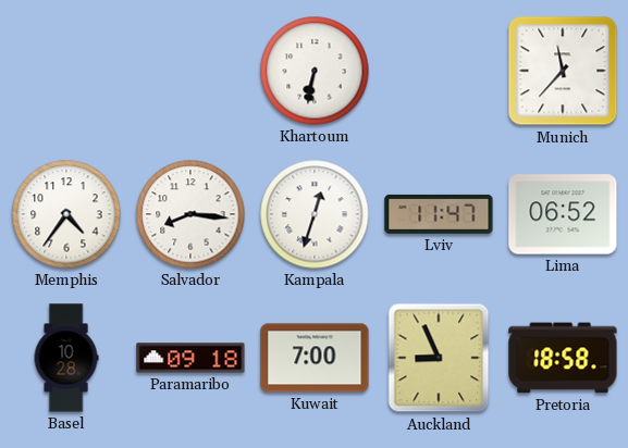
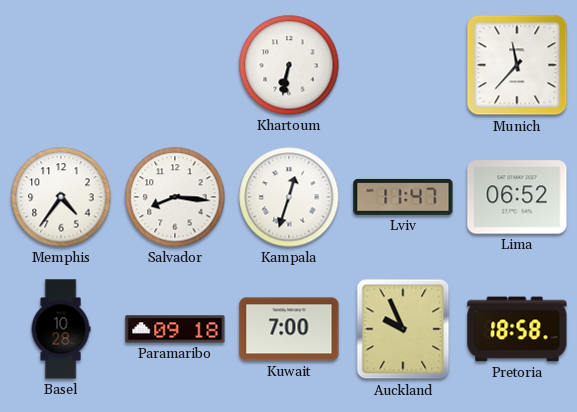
Auckland: 8:56 -> 9:56 (403, 329)
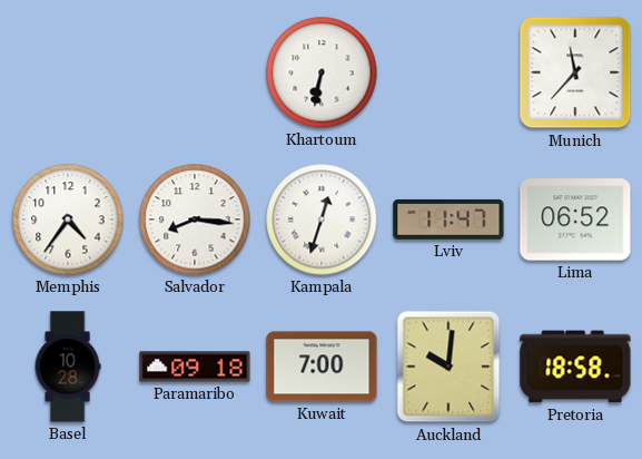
Auckland: 9:56 -> 10:01 (448, 367)
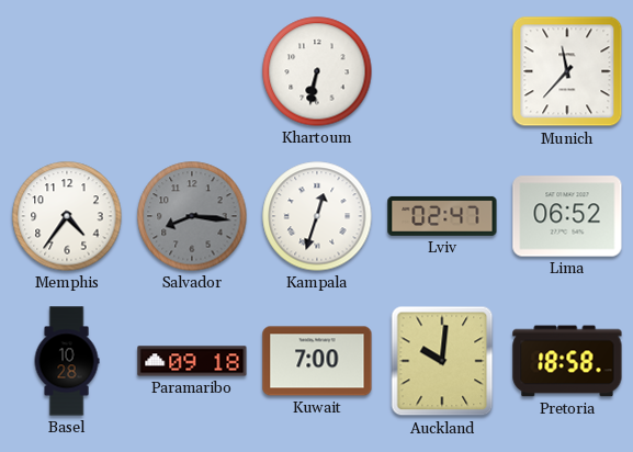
Salvador dial: white -> grey (192, 216)
Lviv: 11:47 -> 02:47 (442, 216)
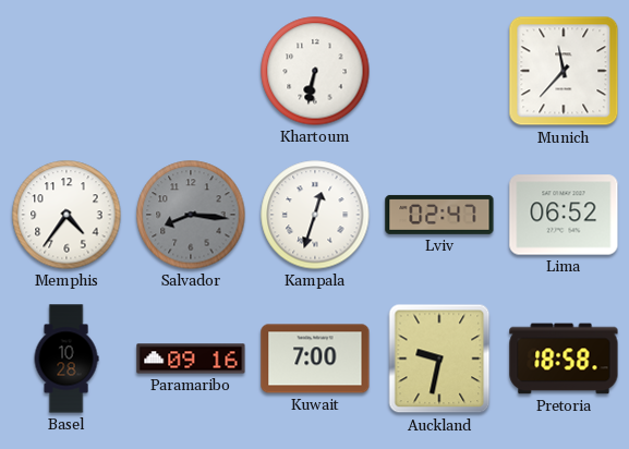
Paramaribo: 09:18 -> 09:16 (191, 359)
Auckland: 10:01 -> 9:32 (439, 359)
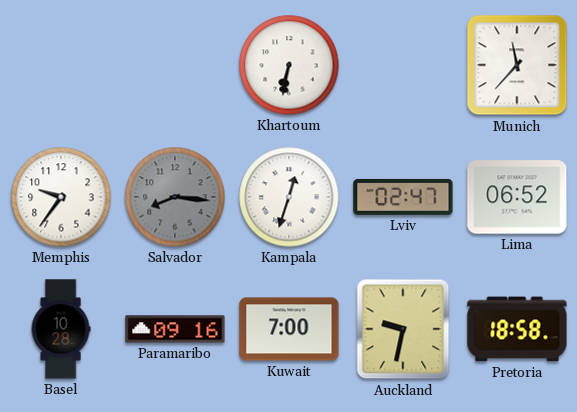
Memphis: 4:36 -> 9:36 (61, 197)
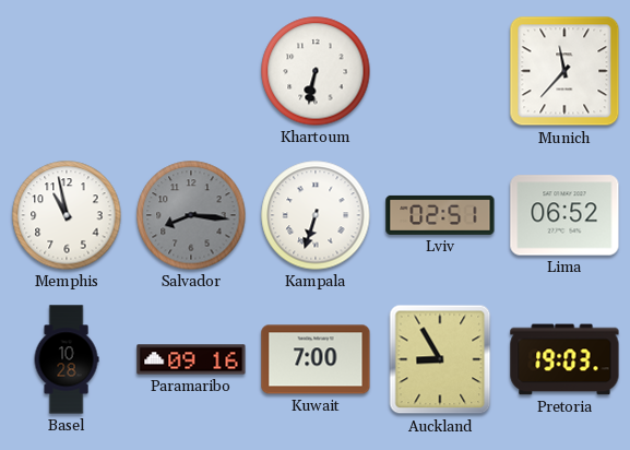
Memphis: 9:36 -> 10:58 (67, 215)
Kampala: 12:33 -> 6:33 (316, 215)
Lviv: 02:47 -> 02:51 (440, 215)
Auckland: 9:32 -> 8:55 (440, 359)
Pretoria: 18:58 -> 19:03 (564, 359)
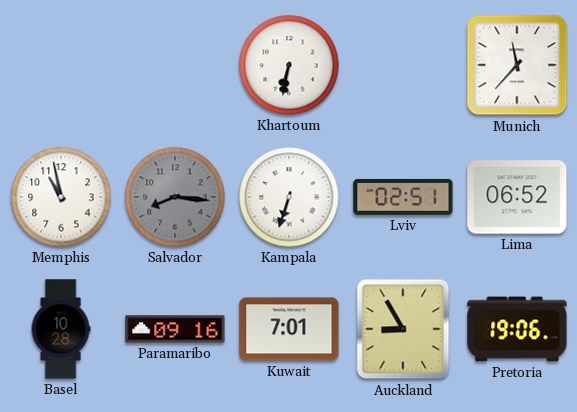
Kuwait: 7:00 -> 7:01 (289, 329)
Pretoria: 19:03 -> 19:06 (517, 329)
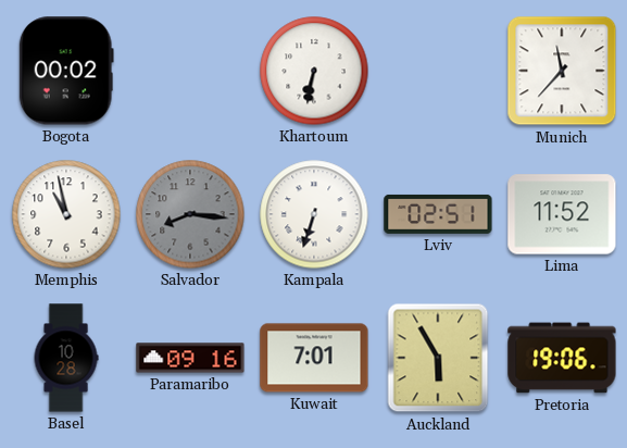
Bogota: none -> 00:02 (66, 71)
Lima: 06:52 -> 11:52 (562, 214)
Auckland: 8:55 -> 5:55 (438, 358)
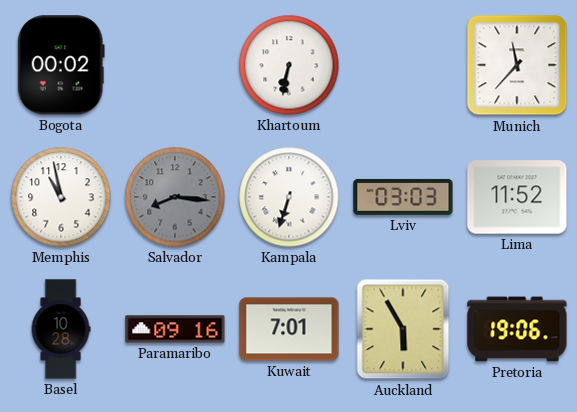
Lviv: 02:51 -> 03:03 (403, 197)
